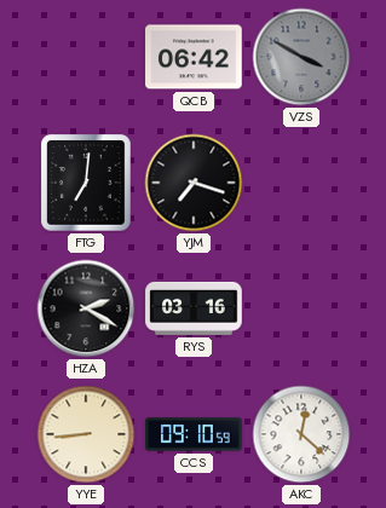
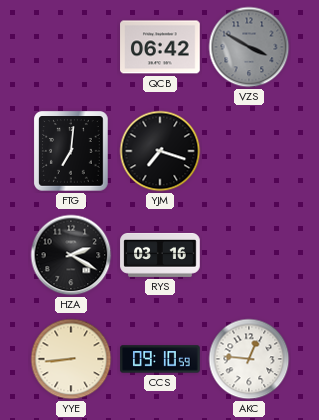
AKC: 12:22 -> 12:46 (249, 359)
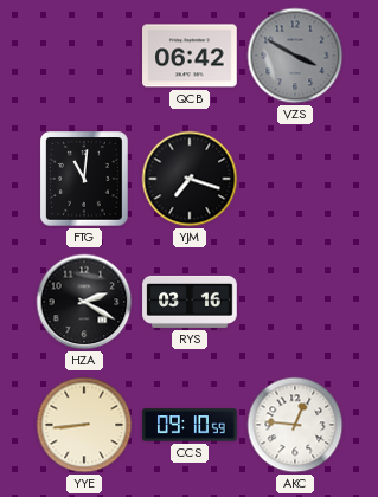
FTG: 7:01 -> 11:01 (84, 179)
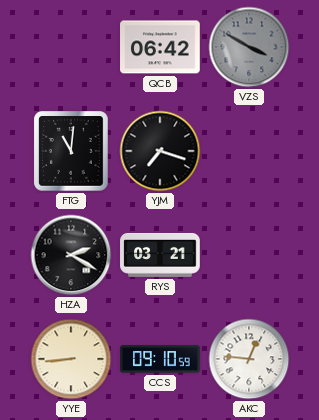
RYS: 03:16 -> 03:21 (160, 255)
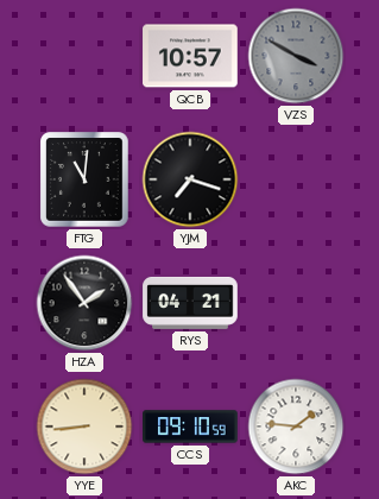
QCB: 06:42 -> 10:57 (190, 56)
HZA: 2:20 -> 1:54 (84, 303)
RYS: 03:21 -> 04:21 (190, 303)
AKC: 12:46 -> 1:46 (296, 427)
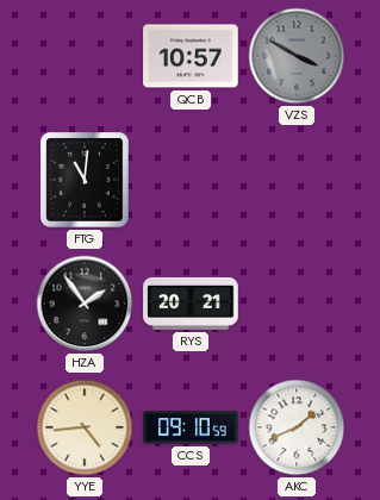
YJM: 7:18 -> none (190, 179)
RYS: 04:21 -> 20:21 (191, 304)
YYE: 8:44 -> 4:44 (85, 427)
AKC: 1:46 -> 1:41 (297, 427)
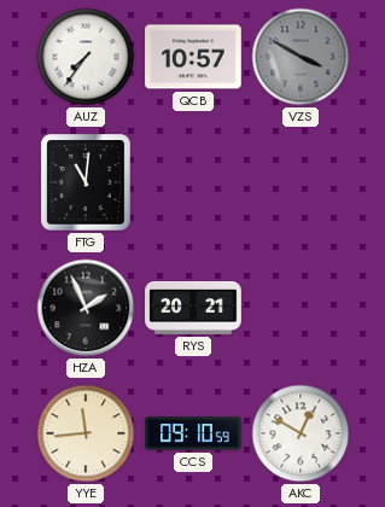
AUZ: none -> 7:36 (86, 57)
HZA: 1:54 -> 1:56 (86, 308)
YYE: 4:44 -> 11:44 (86, 433)
AKC: 1:41 -> 12:50 (301, 433)
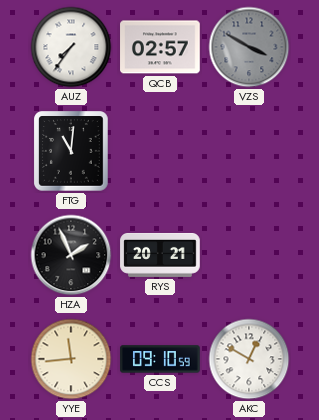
QCB: 10:57 -> 02:57 (160, 47)
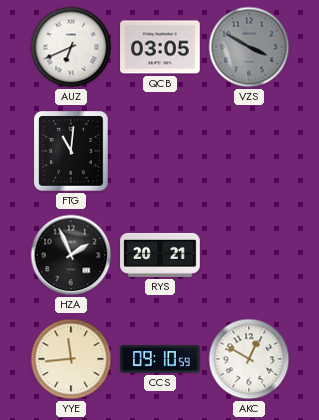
AUZ: 7:36 -> 6:41 (71, 47)
QCB: 02:57 -> 03:05 (160, 47)
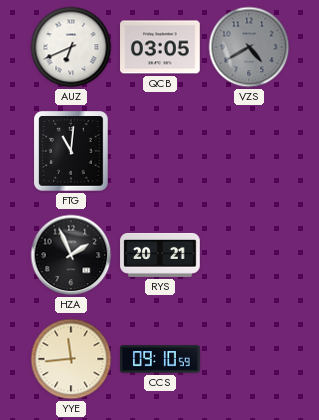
VZS: 3:50 -> 4:40 (249, 47)
AKC: 12:50 -> none (249, 359)
